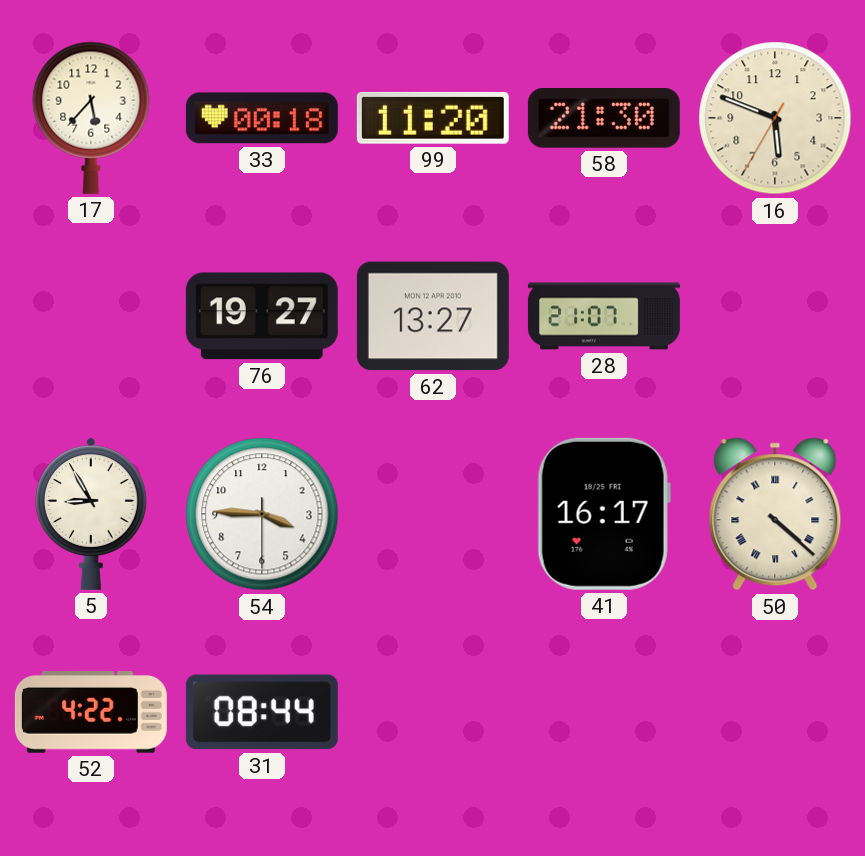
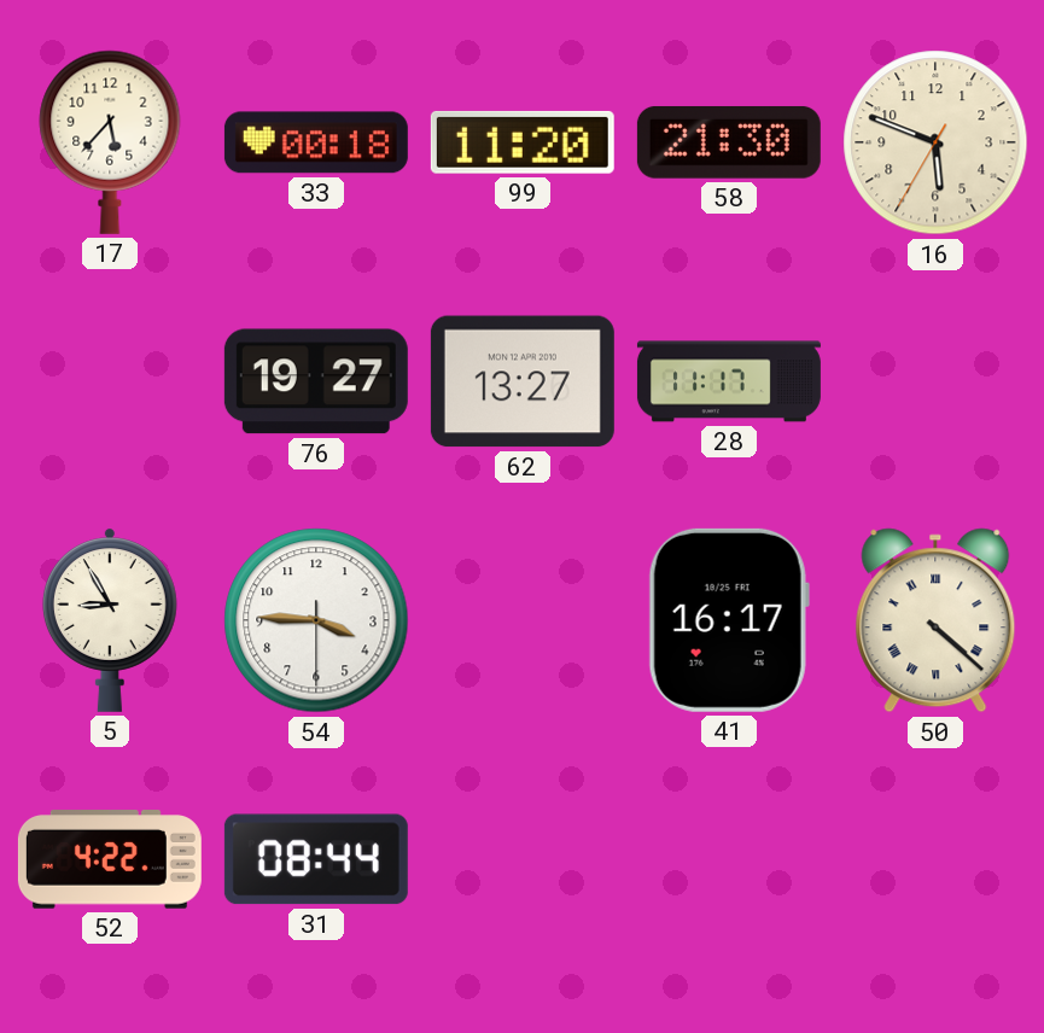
28: 21:07 -> 11:17 (729, 381)
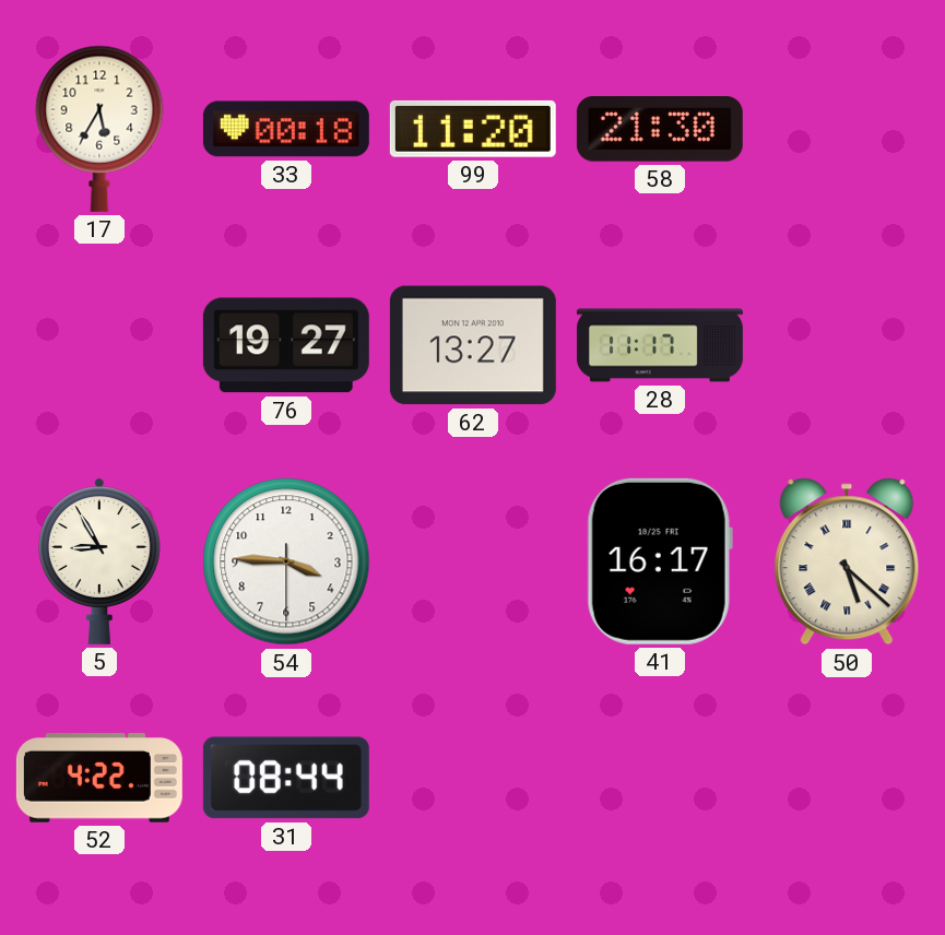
17: 5:37 -> 5:35 (99, 129)
16: 5:48 -> none (935, 142)
50: 4:22 -> 5:22 (847, 561)
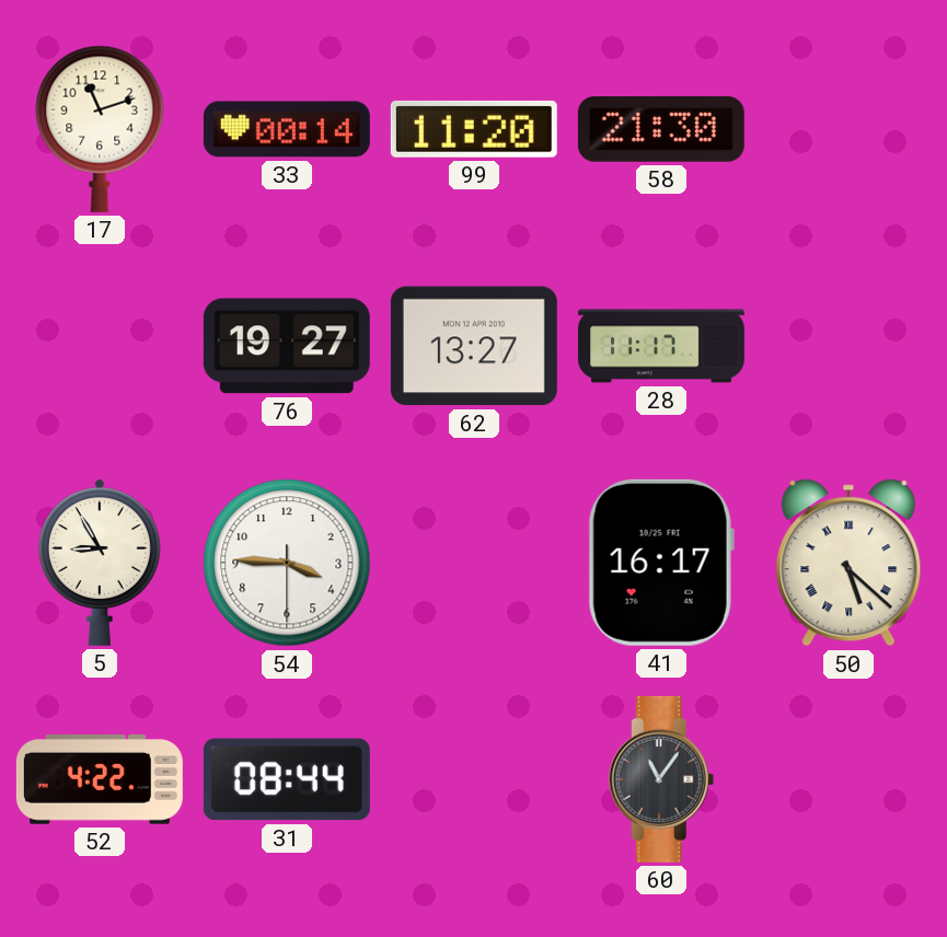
17: 5:35 -> 11:12 (100, 129)
33: 00:18 -> 00:14 (287, 129)
60: none -> 11:06 (661, 779)
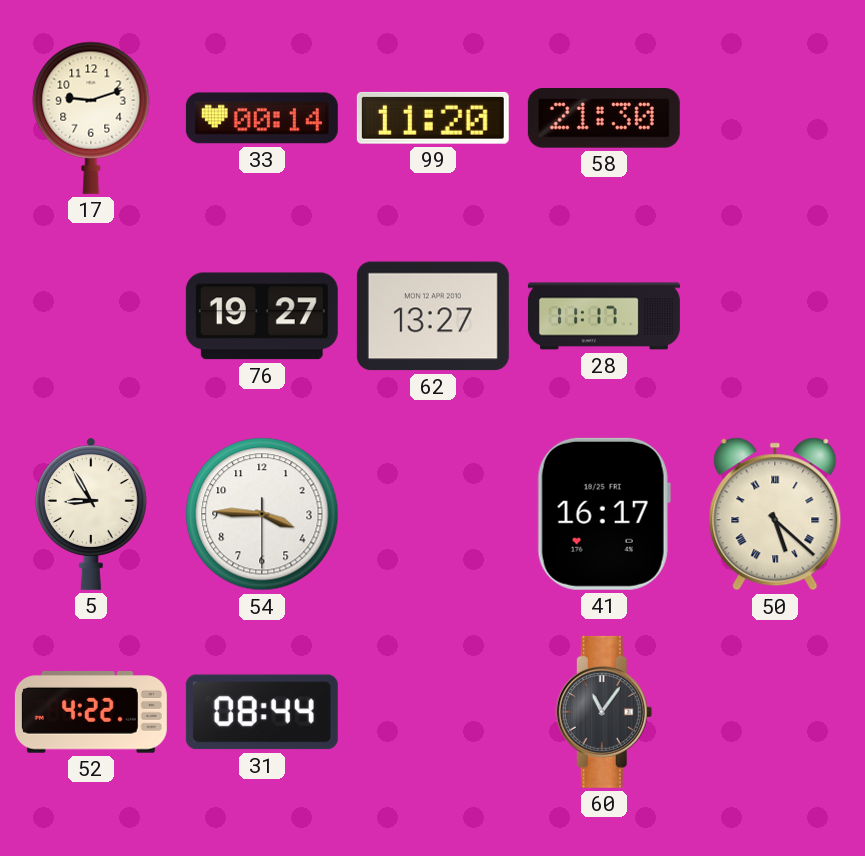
17: 11:12 -> 9:12 (91, 118)
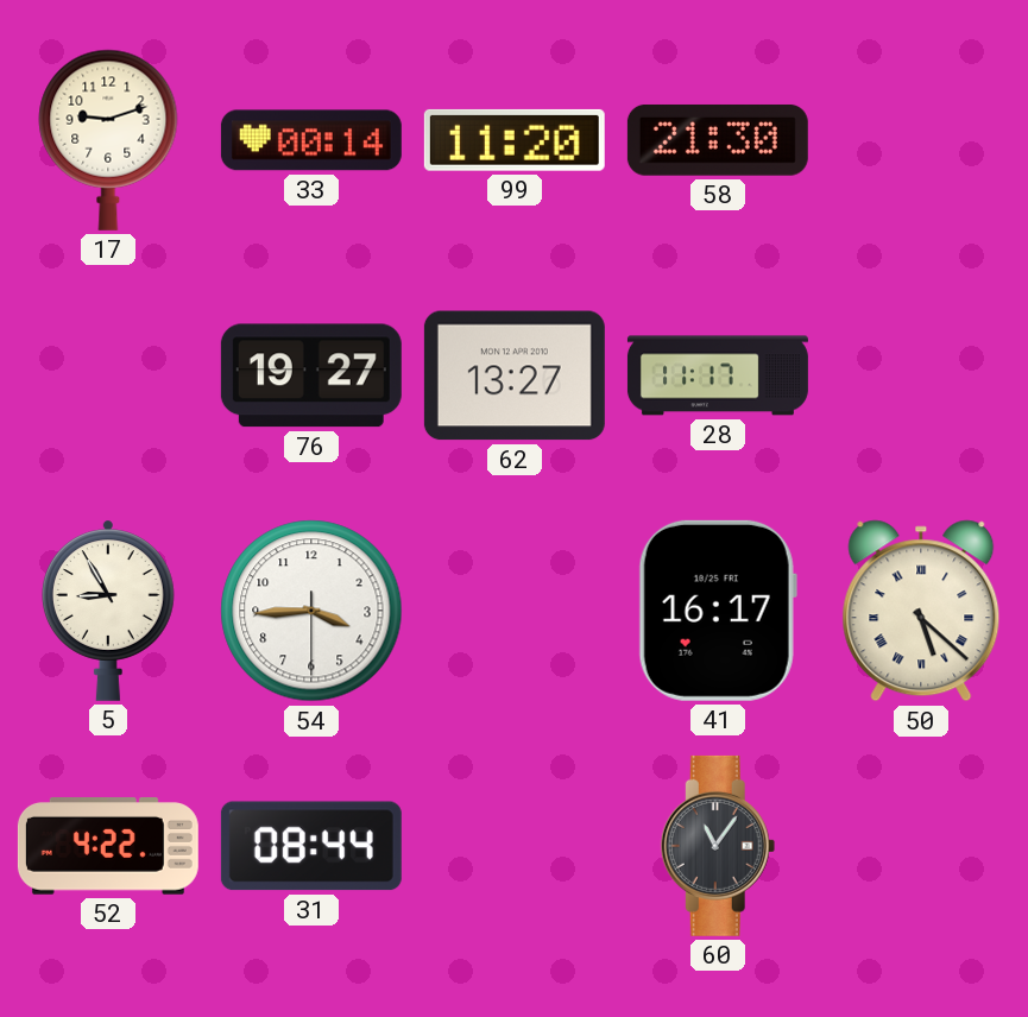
54: 3:45 -> 3:44 (311, 611)
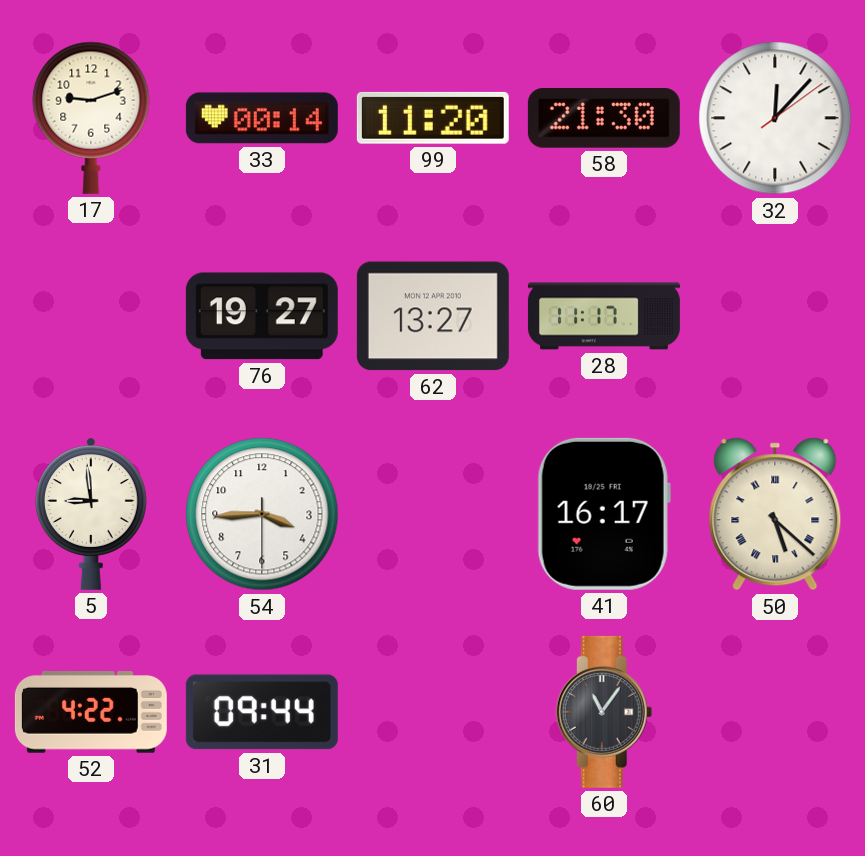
32: none -> 12:07 (775, 118)
5: 8:55 -> 8:59 (91, 514)
31: 08:44 -> 09:44 (262, 712)
